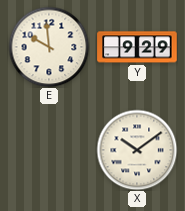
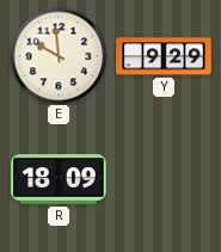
R: none -> 18:09 (59, 179)
X: 10:09 -> none (137, 150)
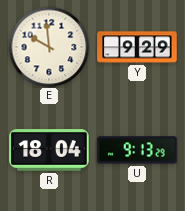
R: 18:09 -> 18:04 (49, 150)
U: none -> 9:13 (137, 150)
